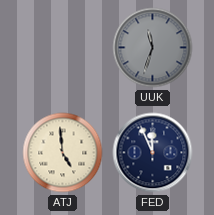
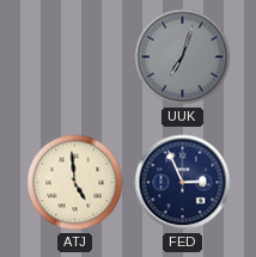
UUK: 11:33 -> 7:03 (183, 57)
FED: 11:56 -> 2:56 (183, 183)
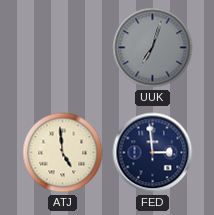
FED: 2:56 -> 2:59 (153, 153)
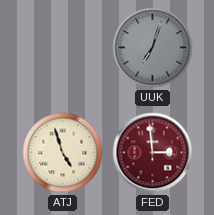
ATJ: 4:59 -> 4:57 (63, 153)
FED dial: navy -> burgundy (153, 153)
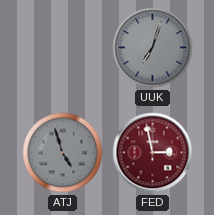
ATJ dial: cream -> grey (63, 153)
FED: 2:59 -> 2:58 (153, 153)
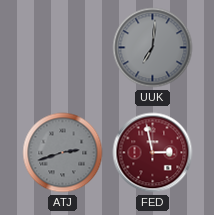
UUK: 7:03 -> 7:01 (153, 48)
ATJ: 4:57 -> 2:42 (63, 153)
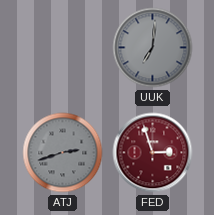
FED: 2:58 -> 2:57 (153, 153)
